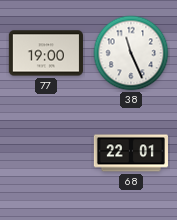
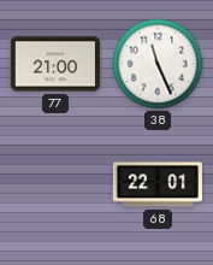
77: 19:00 -> 21:00 (55, 64)
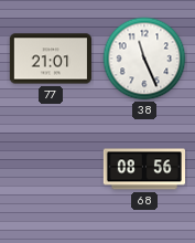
77: 21:00 -> 21:01 (51, 59)
68: 22:01 -> 08:56 (143, 169)
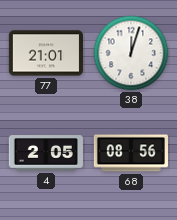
38: 11:26 -> 12:03 (131, 53)
4: none -> 2:05 (46, 153)
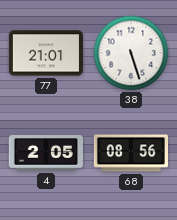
38: 12:03 -> 5:27 (131, 53)
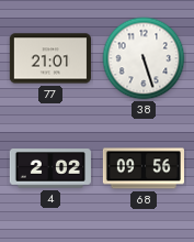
4: 2:05 -> 2:02 (50, 168)
68: 08:56 -> 09:56 (142, 168)
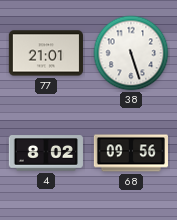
4: 2:02 -> 8:02 (46, 153)
